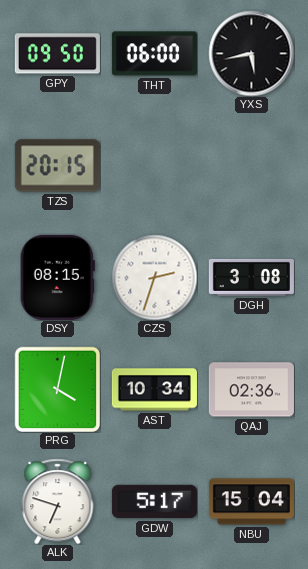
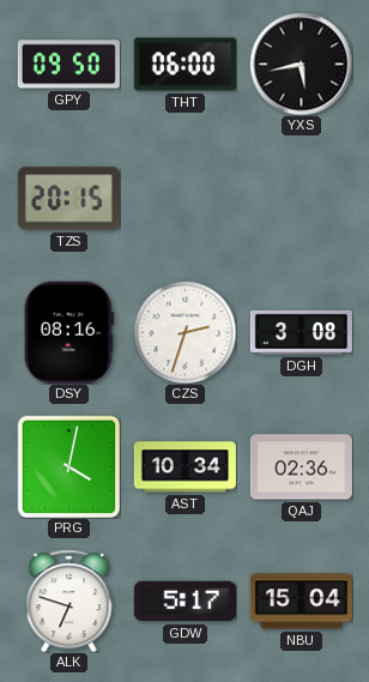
DSY: 08:15 -> 08:16 (68, 332)
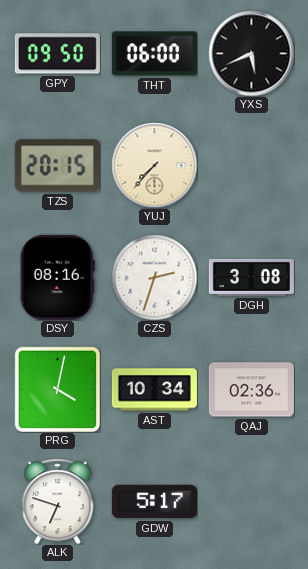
YXS: 5:43 -> 5:41 (251, 53)
YUJ: none -> 7:37 (154, 165)
NBU: 15:04 -> none (301, 602)
